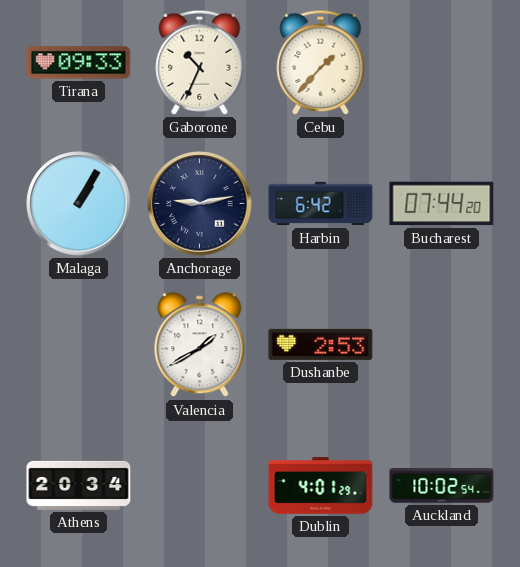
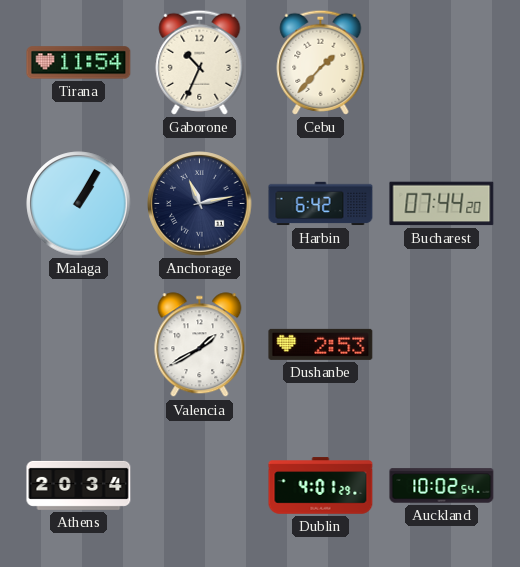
Tirana: 09:33 -> 11:54 (79, 63)
Anchorage: 9:13 -> 11:13 (200, 204)
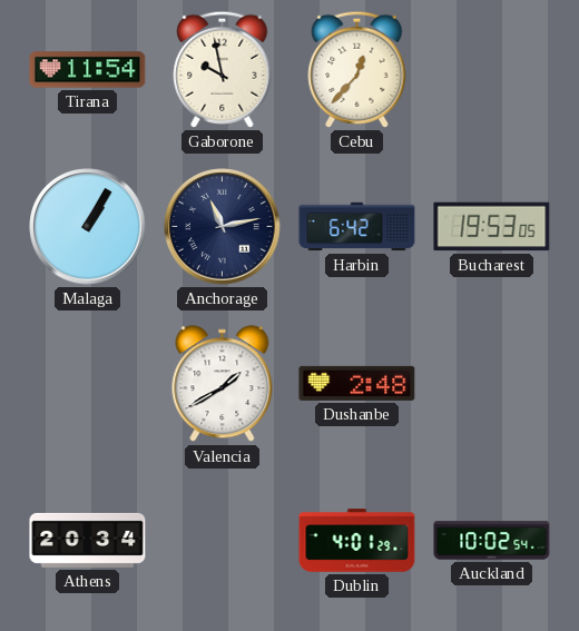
Gaborone: 10:34 -> 9:58 (223, 69)
Cebu: 1:37 -> 12:37 (357, 69)
Bucharest: 07:44 -> 19:53 (492, 227)
Dushanbe: 2:53 -> 2:48 (357, 383)
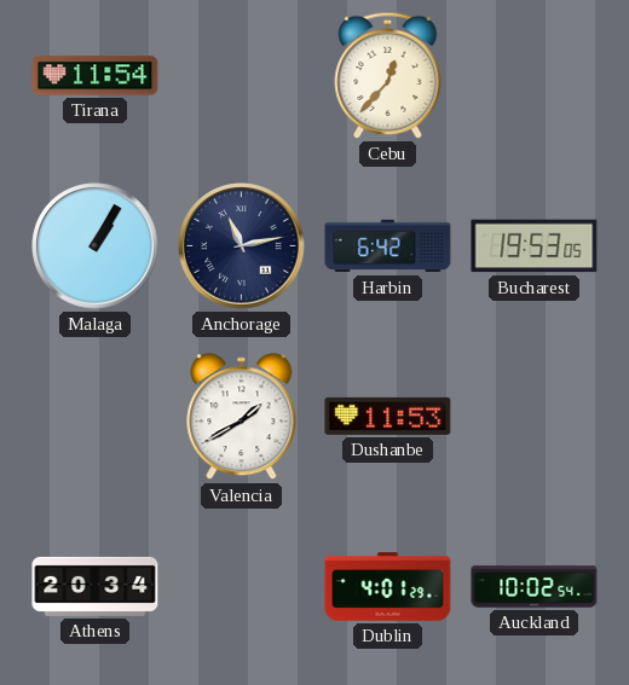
Gaborone: 9:58 -> none (223, 69)
Dushanbe: 2:48 -> 11:53 (388, 416)
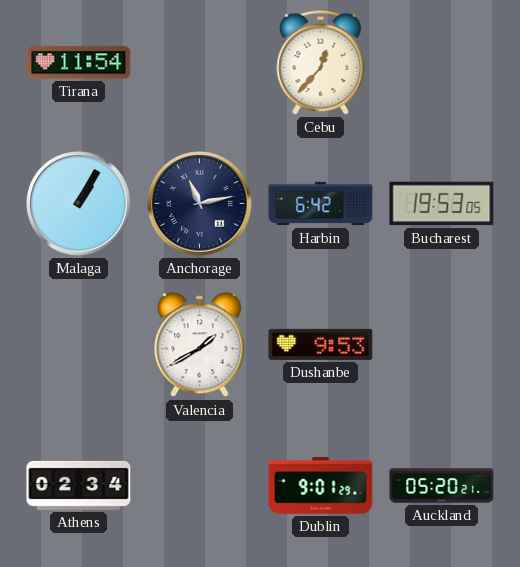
Dushanbe: 11:53 -> 9:53 (321, 344)
Athens: 20:34 -> 02:34 (79, 485)
Dublin: 4:01 -> 9:01 (321, 486)
Auckland: 10:02 -> 05:20 (442, 486)
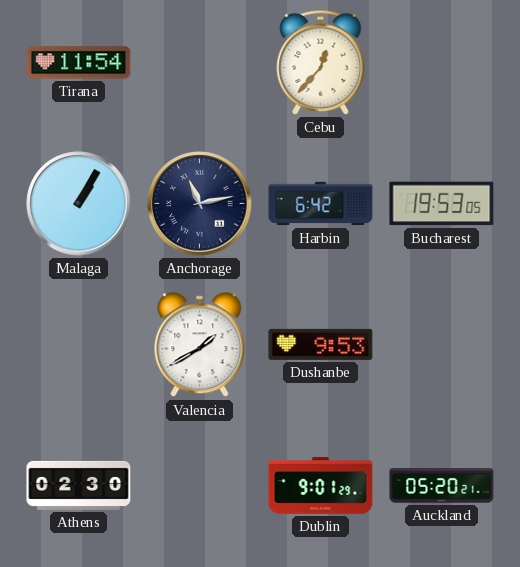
Athens: 02:34 -> 02:30 (79, 485)
